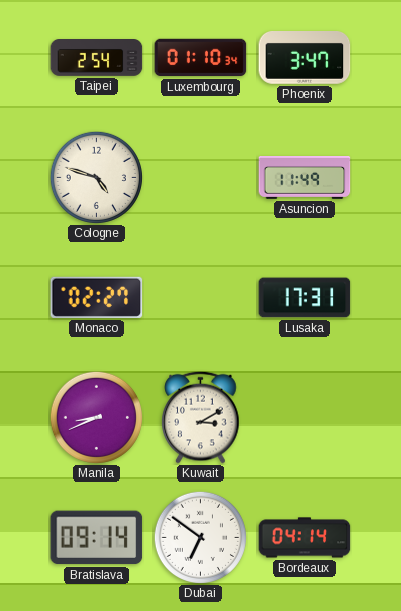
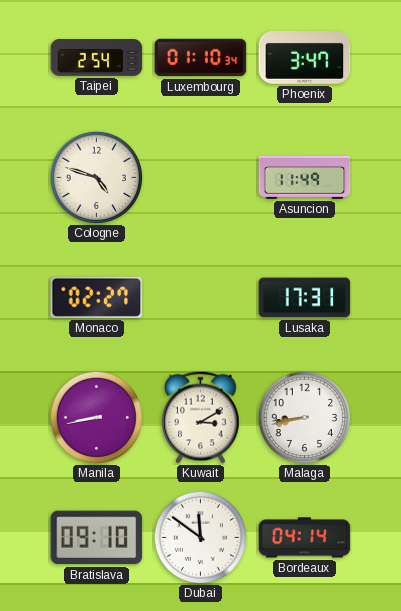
Manila: 8:41 -> 8:43 (96, 417)
Malaga: none -> 8:43 (304, 417)
Bratislava: 09:14 -> 09:10 (97, 538)
Dubai: 6:51 -> 11:51 (200, 537)
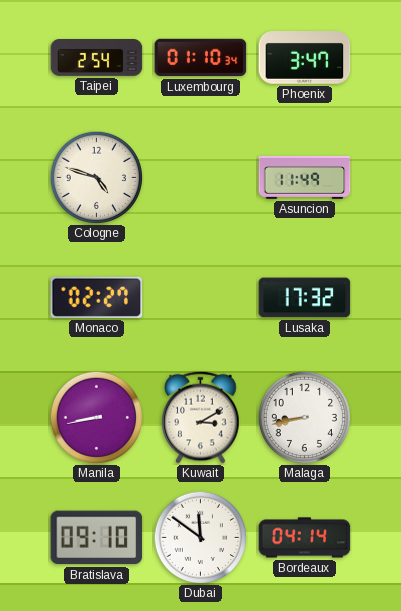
Lusaka: 17:31 -> 17:32 (305, 298)
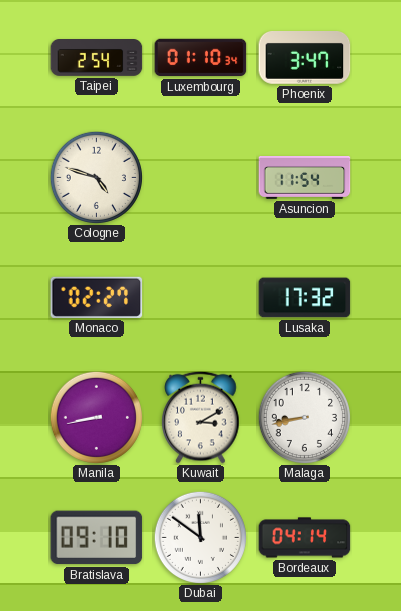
Asuncion: 11:49 -> 11:54 (305, 178)
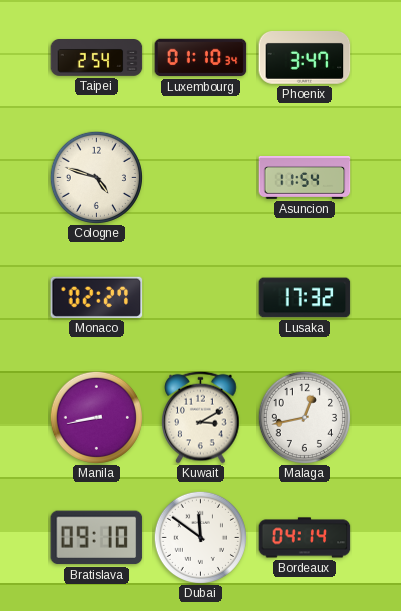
Malaga: 8:43 -> 12:43 (304, 417)
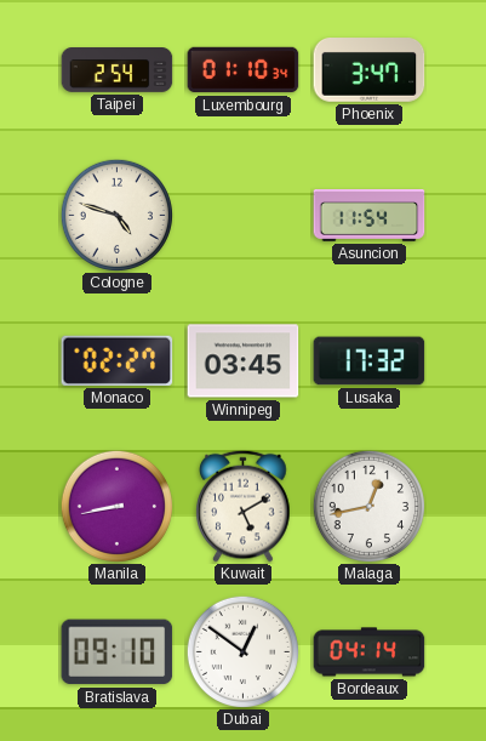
Winnipeg: none -> 03:45 (244, 361)
Kuwait: 3:10 -> 5:10 (244, 506)
Dubai: 11:51 -> 12:51 (242, 651)
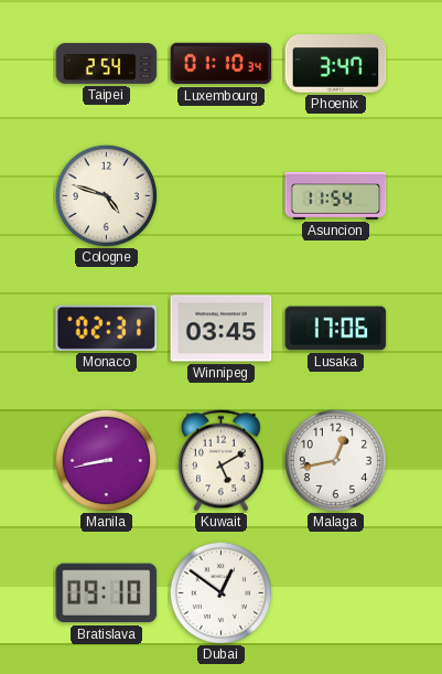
Monaco: 02:27 -> 02:31 (107, 328)
Lusaka: 17:32 -> 17:06 (336, 329)
Bordeaux: 04:14 -> none (370, 652)
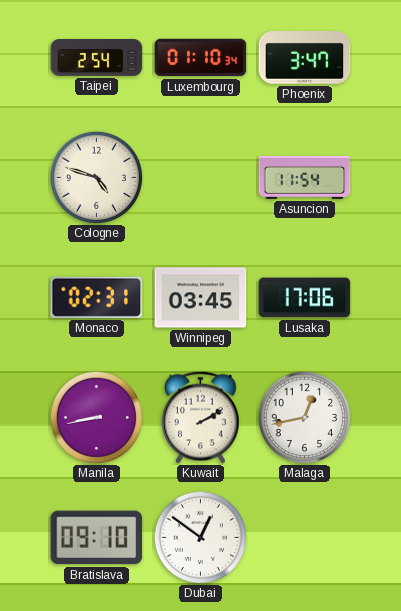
Kuwait: 5:10 -> 2:10 (201, 417)
